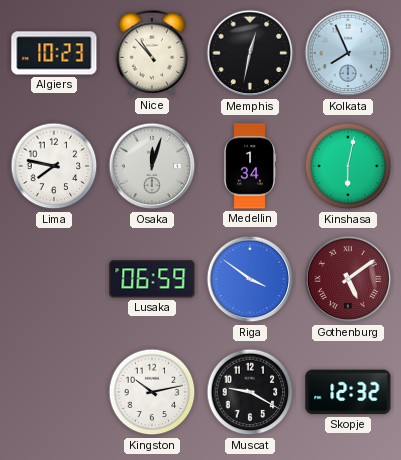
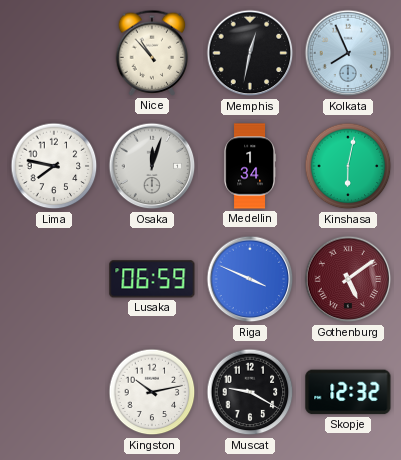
Algiers: 10:23 -> none (54, 53)
Riga: 3:51 -> 3:49 (250, 279)
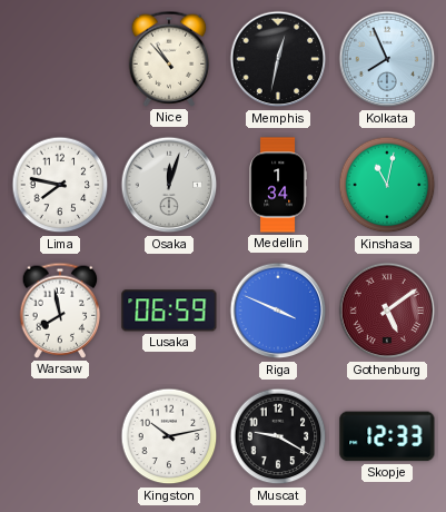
Kinshasa: 6:02 -> 11:02 (387, 185)
Warsaw: none -> 7:58 (60, 311)
Skopje: 12:32 -> 12:33 (387, 436)
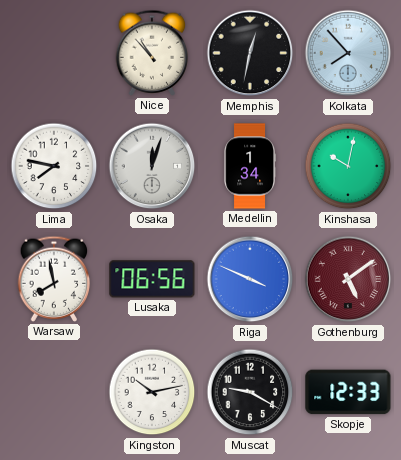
Kolkata: 7:56 -> 7:53 (348, 53)
Kinshasa: 11:02 -> 10:02 (348, 166)
Lusaka: 06:59 -> 06:56 (152, 279)
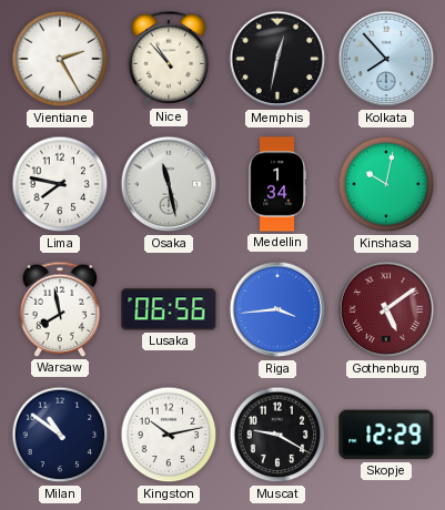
Vientiane: none -> 2:25 (60, 59)
Osaka: 12:03 -> 11:28 (169, 184)
Riga: 3:49 -> 3:44 (277, 309)
Milan: none -> 10:51 (60, 435)
Skopje: 12:33 -> 12:29 (386, 435)
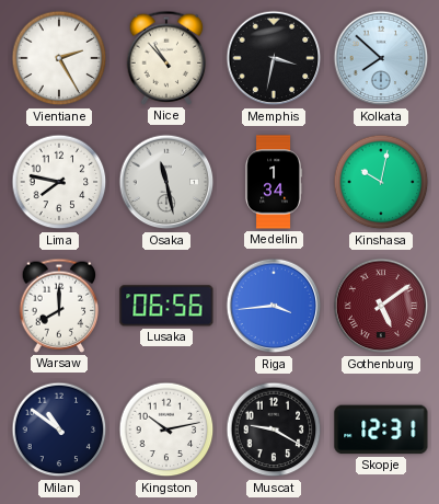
Memphis: 12:32 -> 3:32 (274, 58)
Kolkata: 7:53 -> 7:52 (381, 58)
Warsaw: 7:58 -> 8:00 (59, 306)
Skopje: 12:29 -> 12:31 (381, 429)
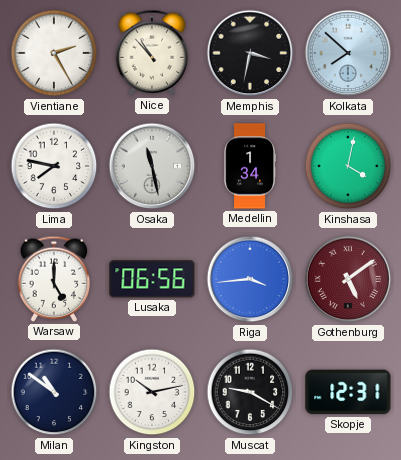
Kinshasa: 10:02 -> 4:02 (348, 166)
Warsaw: 8:00 -> 5:00 (54, 279)
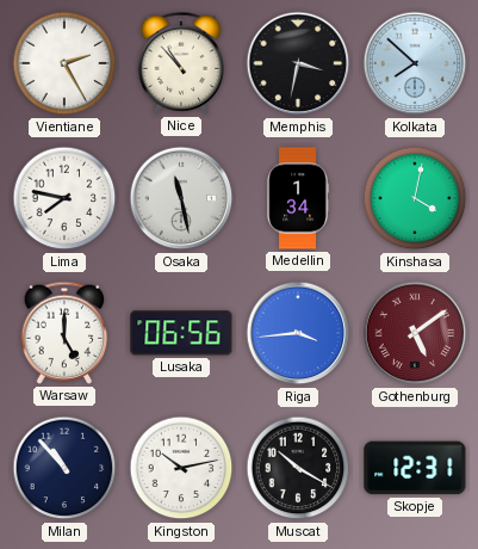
Milan: 10:51 -> 10:53 (64, 468)
Muscat: 9:20 -> 10:20 (298, 468)
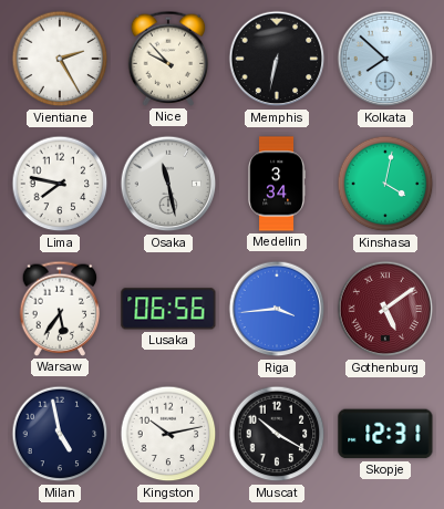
Nice: 10:53 -> 9:53 (168, 59)
Memphis: 3:32 -> 6:32 (277, 59)
Medellin: 1:34 -> 3:34 (276, 184)
Warsaw: 5:00 -> 5:36 (60, 309)
Milan: 10:53 -> 4:58 (60, 434)
